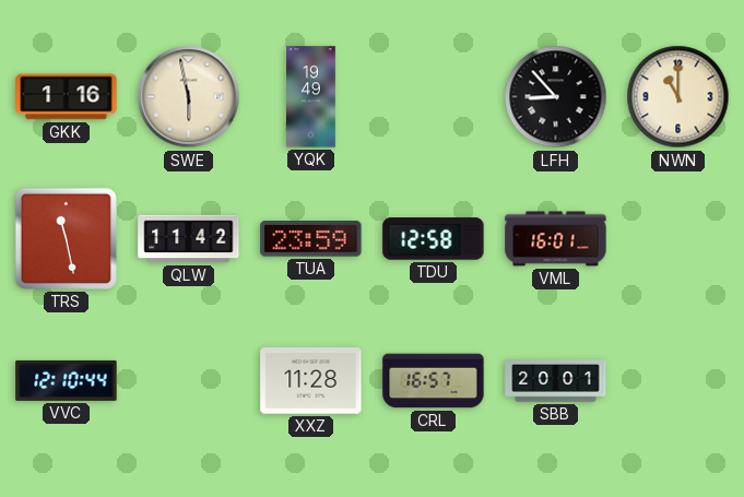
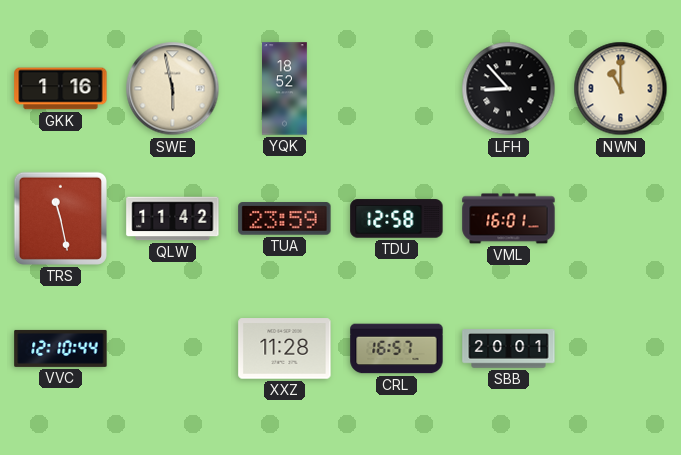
YQK: 19:49 -> 18:52 (285, 89)
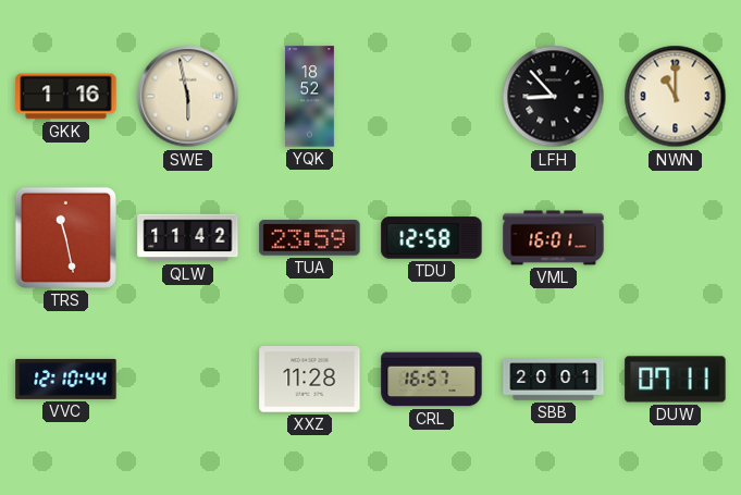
DUW: none -> 07:11 (676, 380)
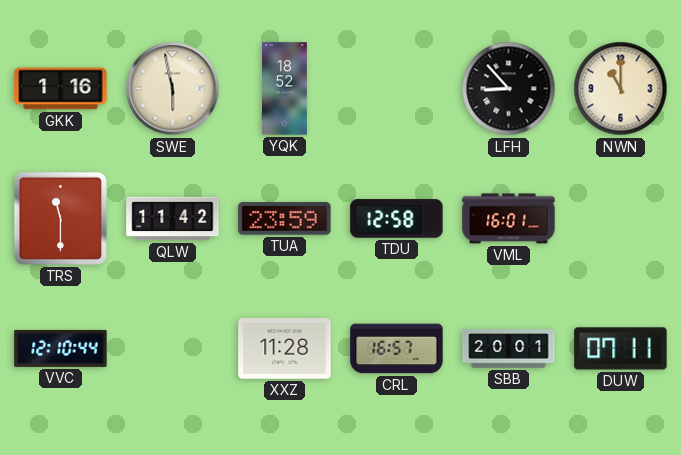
TRS: 11:28 -> 11:30 (60, 218)
